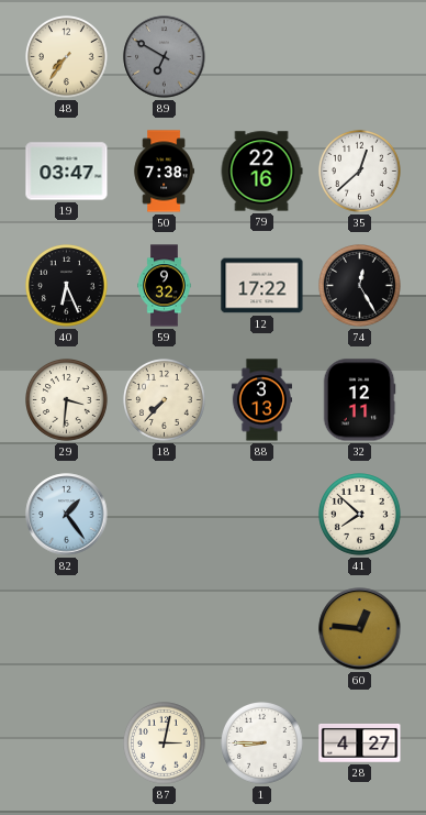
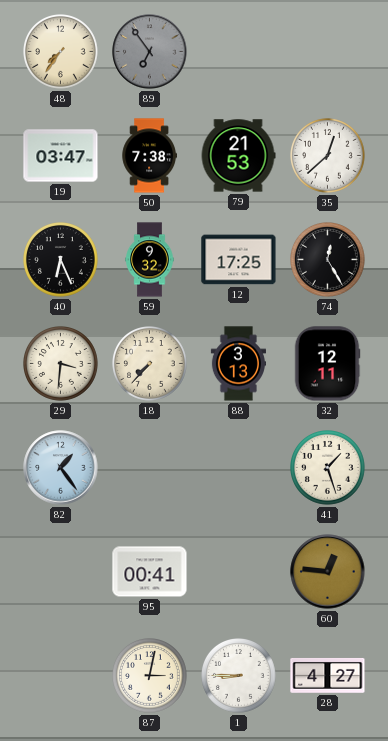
89: 6:50 -> 6:54 (150, 52)
79: 22:16 -> 21:53 (238, 156)
12: 17:22 -> 17:25 (239, 260)
41: 7:52 -> 1:27 (328, 468)
95: none -> 00:41 (150, 572)
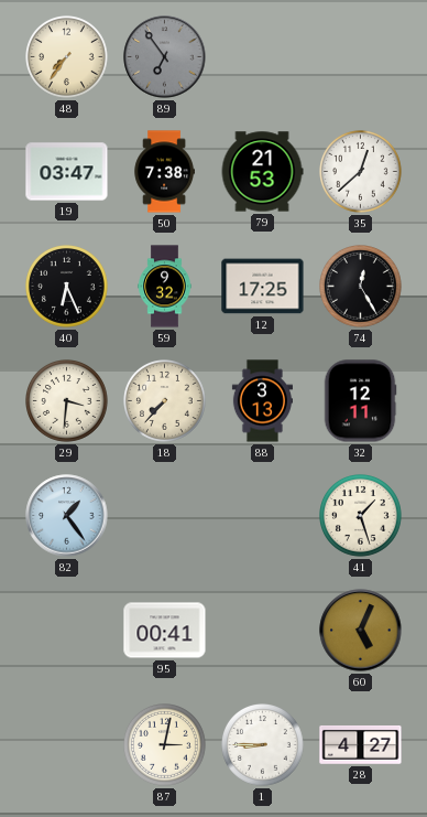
60: 12:46 -> 5:04 (361, 631)
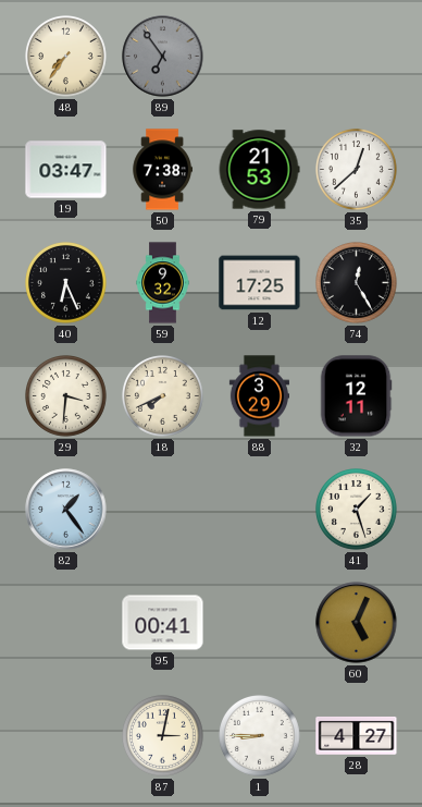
18: 7:37 -> 7:41 (163, 396)
88: 3:13 -> 3:29 (259, 396)
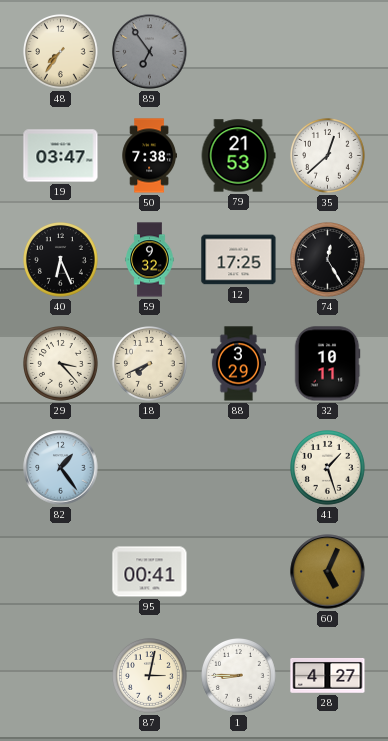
29: 3:31 -> 3:23 (61, 364)
32: 12:11 -> 10:11 (327, 364)
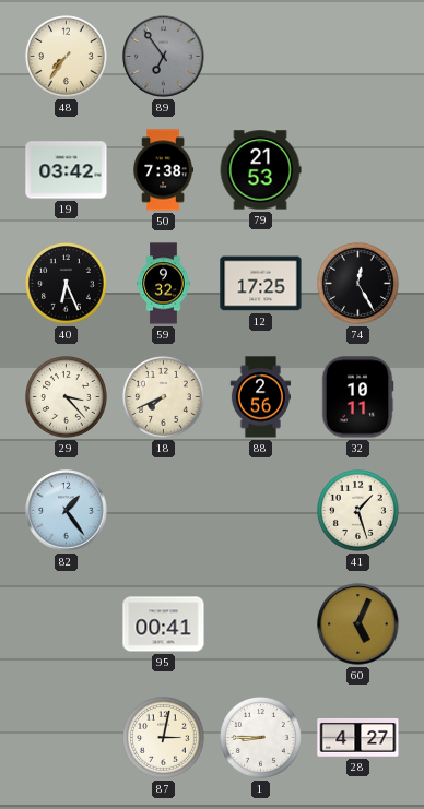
19: 03:47 -> 03:42 (67, 170)
35: 12:38 -> none (328, 156)
88: 3:29 -> 2:56 (260, 397)
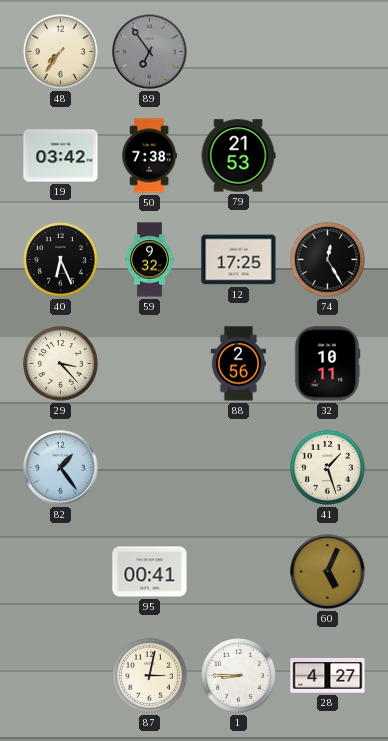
18: 7:41 -> none (164, 397)
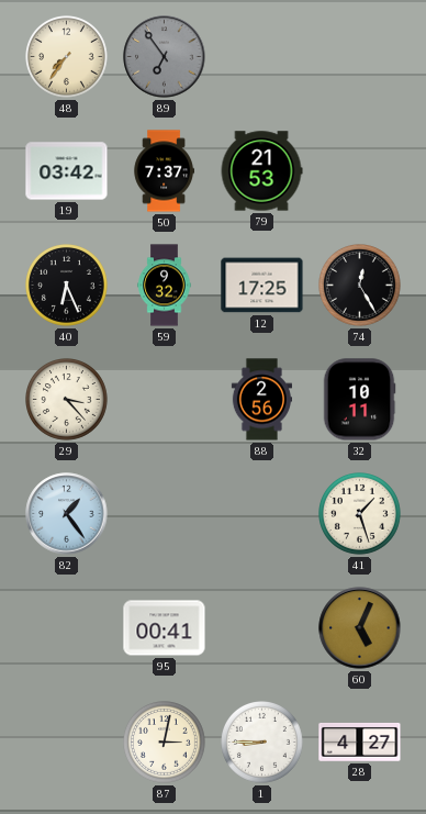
50: 7:38 -> 7:37 (164, 171)
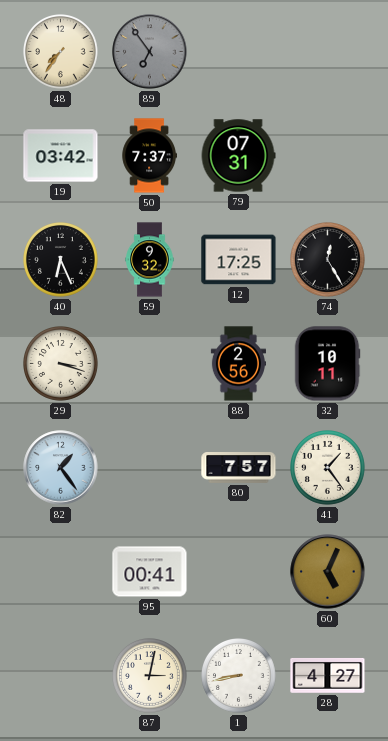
79: 21:53 -> 07:31 (238, 156)
29: 3:23 -> 3:18 (61, 364)
80: none -> 7:57 (239, 468)
41: 1:27 -> 1:24 (328, 468)
1: 8:45 -> 8:43 (239, 676)
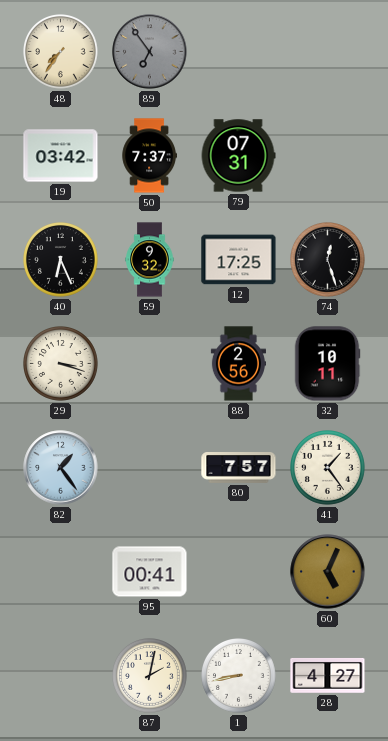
74: 12:25 -> 12:27 (328, 260)
87: 3:02 -> 2:02 (150, 676)
